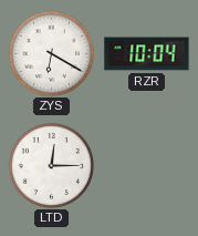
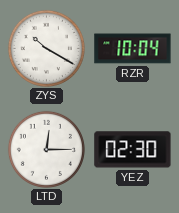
ZYS: 6:20 -> 10:20 (46, 48)
YEZ: none -> 02:30 (133, 150)
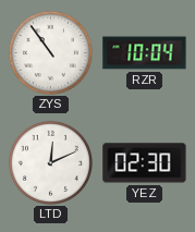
ZYS: 10:20 -> 10:54 (50, 52)
LTD: 12:15 -> 12:11 (50, 162)
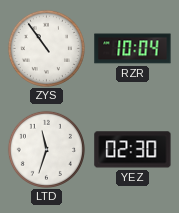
LTD: 12:11 -> 11:33 (46, 149)
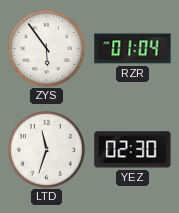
ZYS: 10:54 -> 5:54 (46, 48)
RZR: 10:04 -> 01:04 (133, 49)
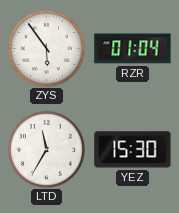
LTD: 11:33 -> 11:35 (46, 149)
YEZ: 02:30 -> 15:30 (133, 150)
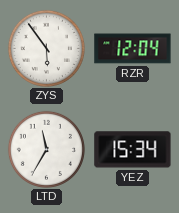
RZR: 01:04 -> 12:04 (133, 49)
YEZ: 15:30 -> 15:34 (133, 150)
